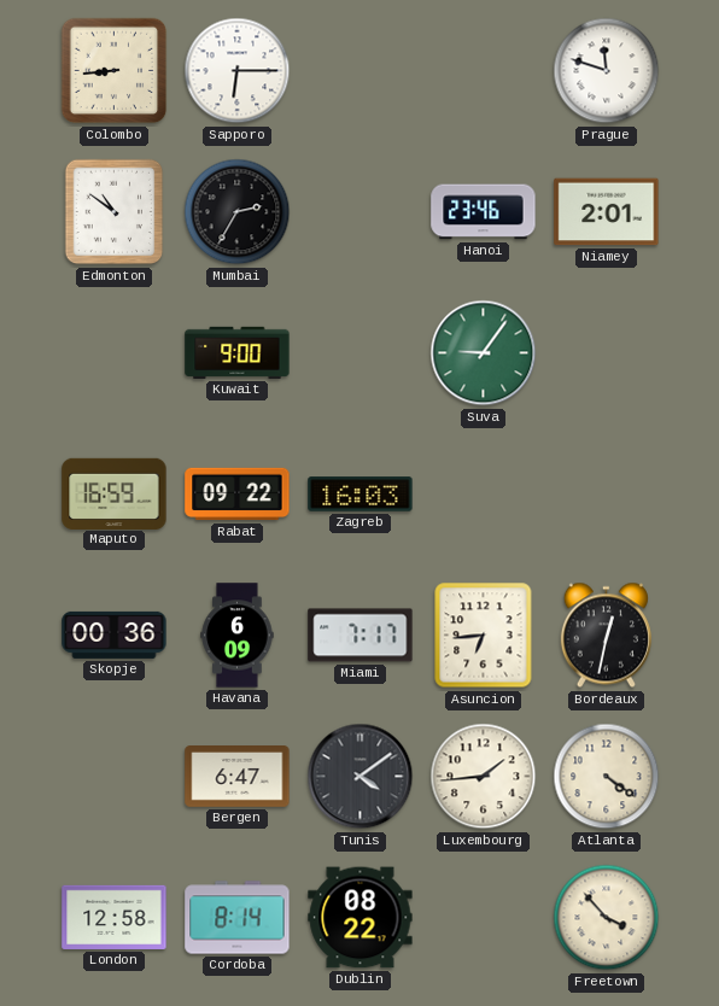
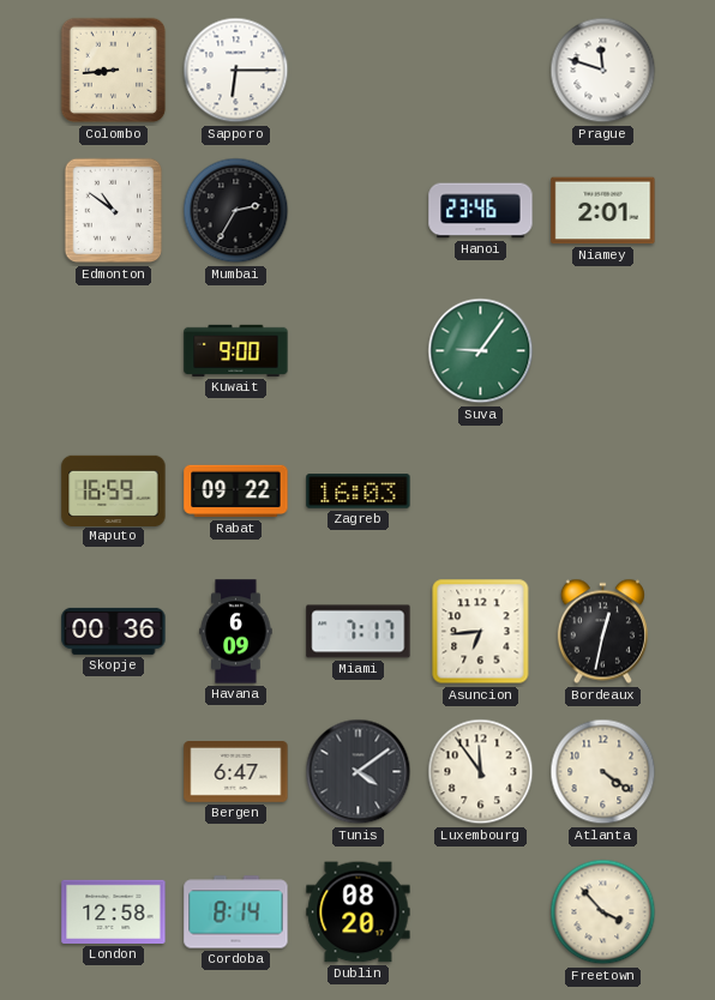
Luxembourg: 1:44 -> 11:54 (481, 772)
Dublin: 08:22 -> 08:20 (359, 912)
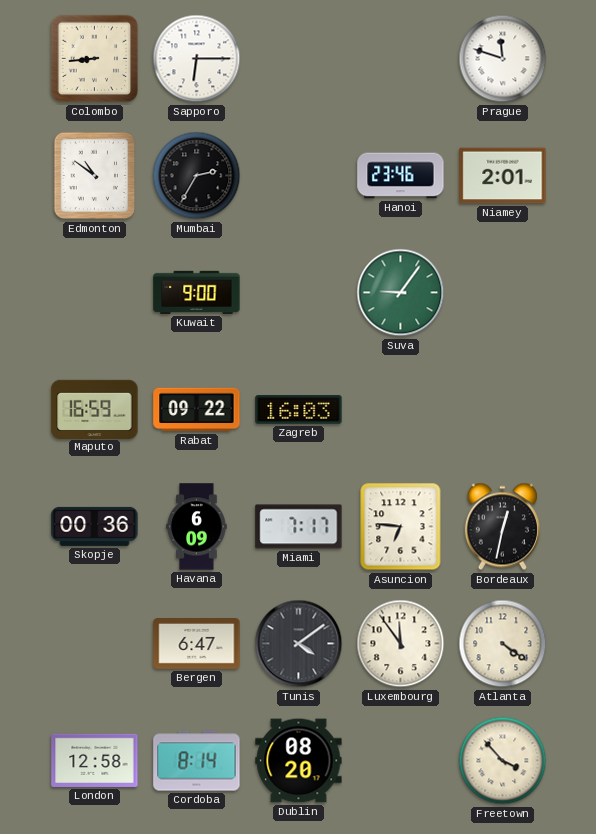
Asuncion: 6:44 -> 6:46 (401, 527)
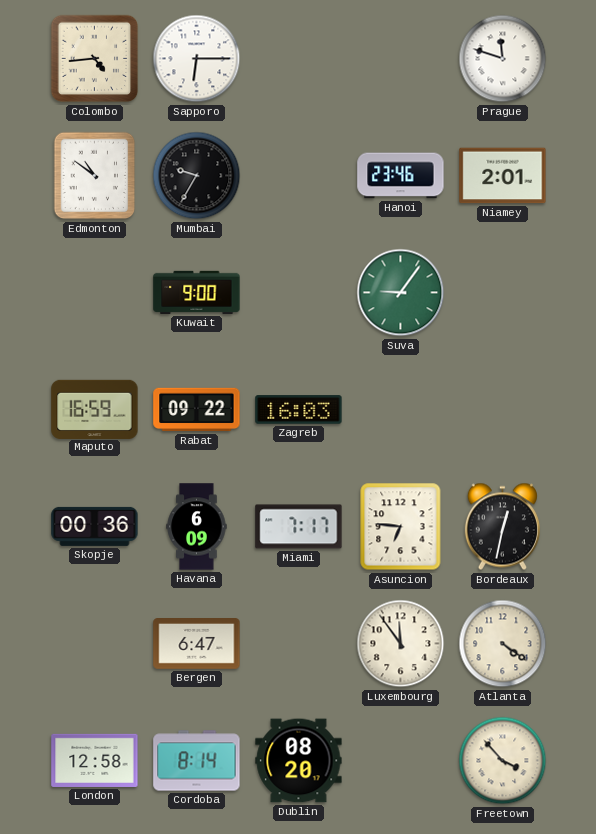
Colombo: 8:44 -> 4:44 (95, 59)
Mumbai: 2:35 -> 9:35 (197, 176)
Tunis: 4:09 -> none (299, 644)
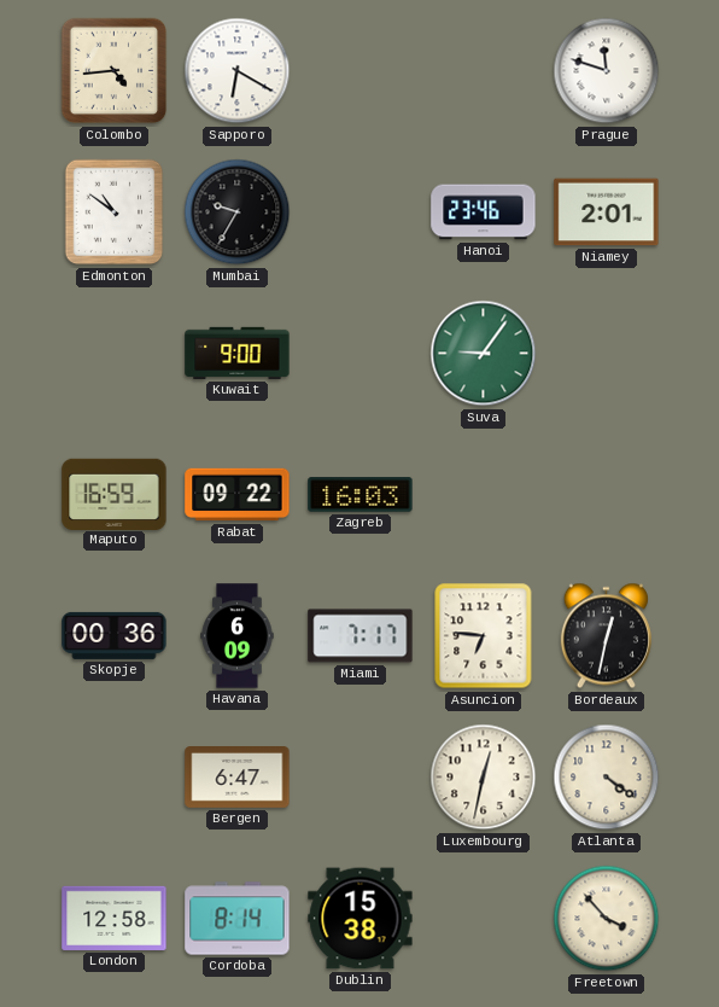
Sapporo: 6:15 -> 6:20 (238, 71)
Luxembourg: 11:54 -> 12:32 (484, 778)
Dublin: 08:20 -> 15:38 (361, 919)
